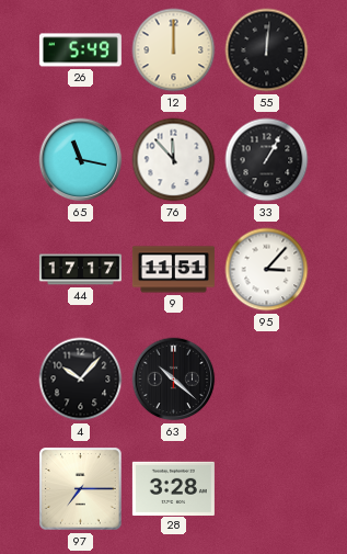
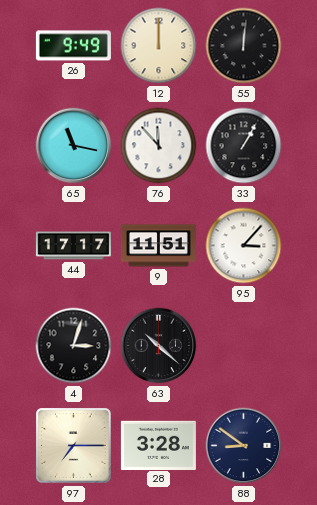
26: 5:49 -> 9:49 (73, 46)
4: 10:07 -> 3:03 (74, 346)
88: none -> 8:51 (244, 446)
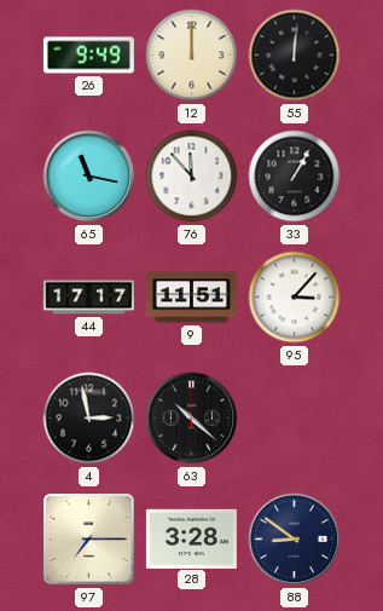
4: 3:03 -> 2:58 (89, 419)
